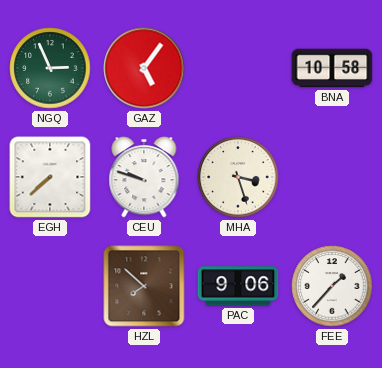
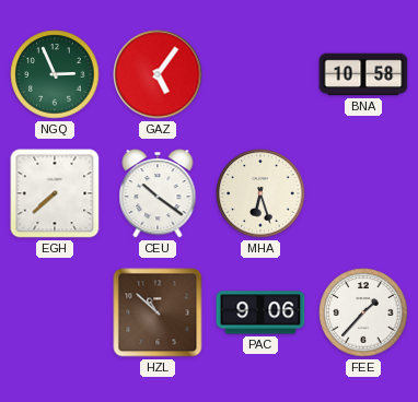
CEU: 9:48 -> 10:21 (158, 193)
MHA: 3:27 -> 6:27 (260, 193)
HZL: 7:52 -> 10:52 (158, 312)
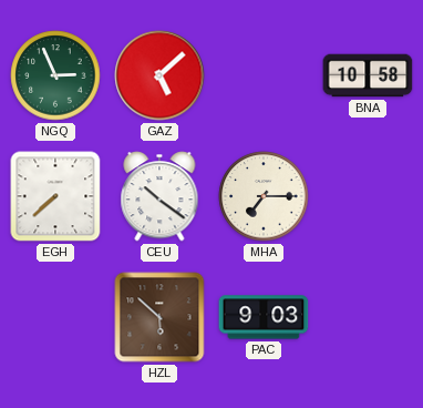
GAZ: 5:06 -> 5:08 (159, 75)
MHA: 6:27 -> 7:15 (264, 196)
HZL: 10:52 -> 5:52 (159, 317)
PAC: 9:06 -> 9:03 (264, 317)
FEE: 1:37 -> none (363, 312)
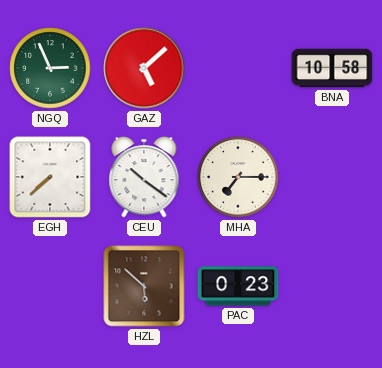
PAC: 9:03 -> 0:23 (238, 286)
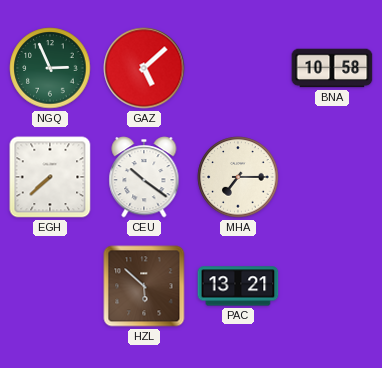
PAC: 0:23 -> 13:21 (238, 286)
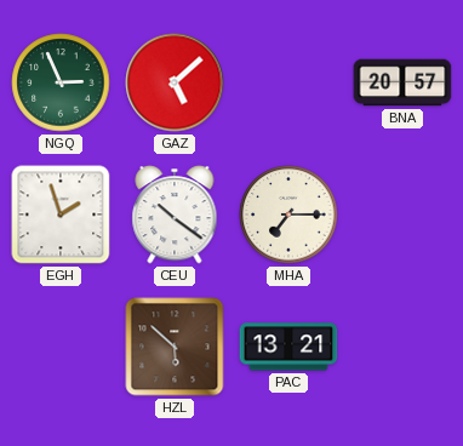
BNA: 10:58 -> 20:57 (402, 82)
EGH: 7:38 -> 1:57 (61, 215)
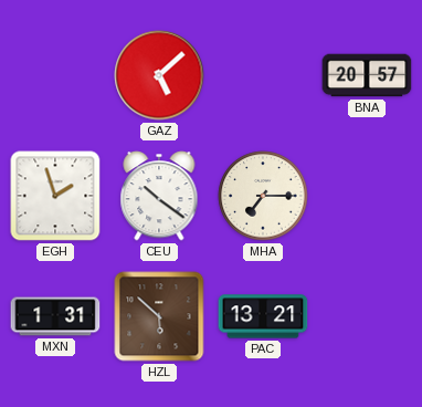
NGQ: 2:56 -> none (61, 82)
MXN: none -> 1:31 (55, 316)
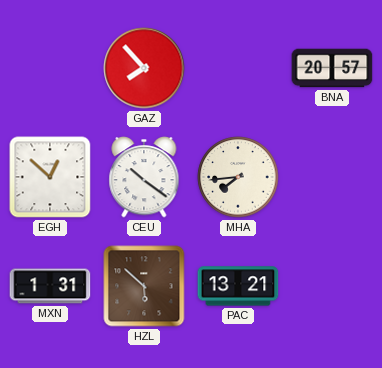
GAZ: 5:08 -> 7:53 (144, 68)
EGH: 1:57 -> 12:52 (50, 177)
MHA: 7:15 -> 7:44 (238, 177)
